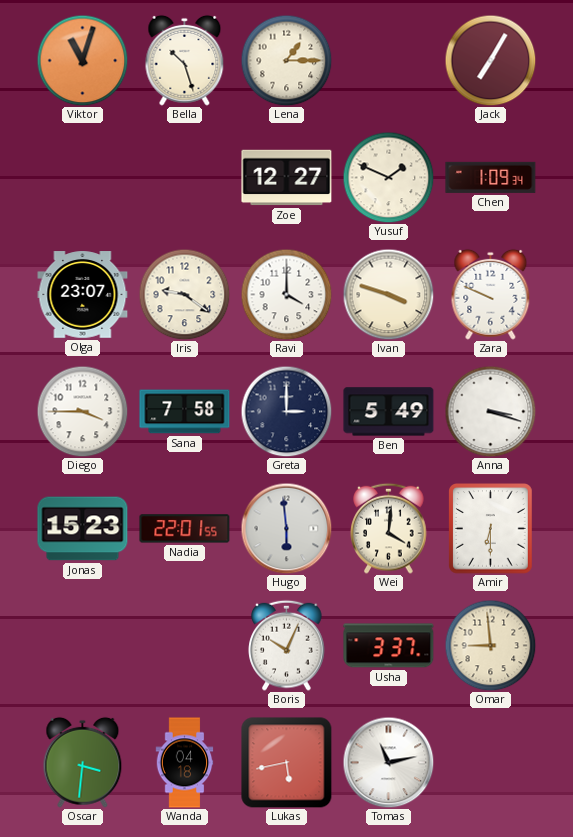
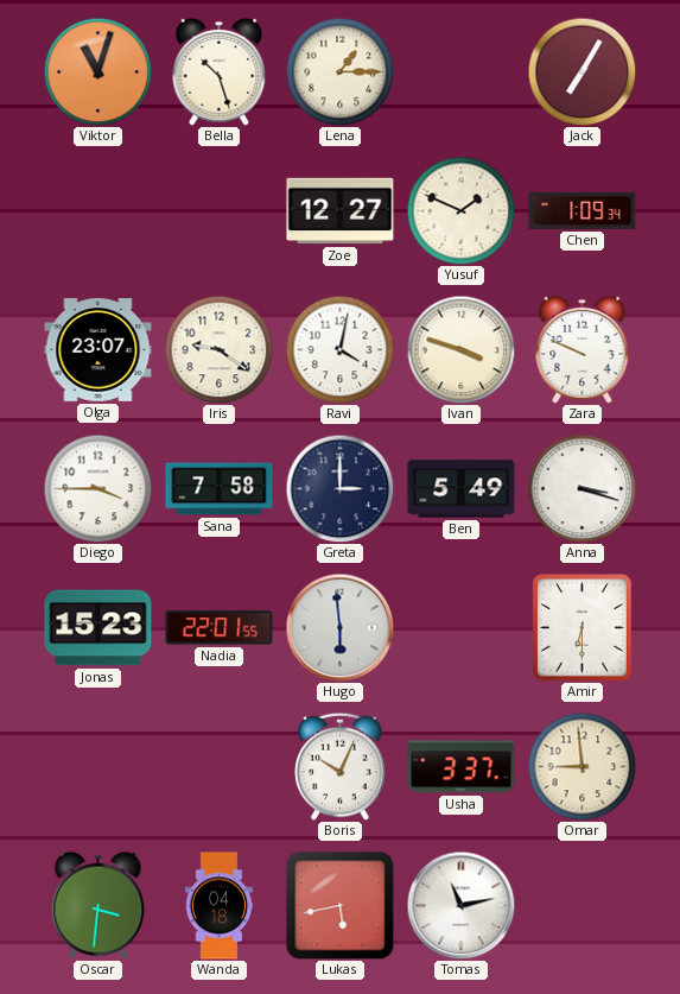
Ravi: 4:00 -> 4:02 (339, 349)
Wei: 4:01 -> none (389, 528)
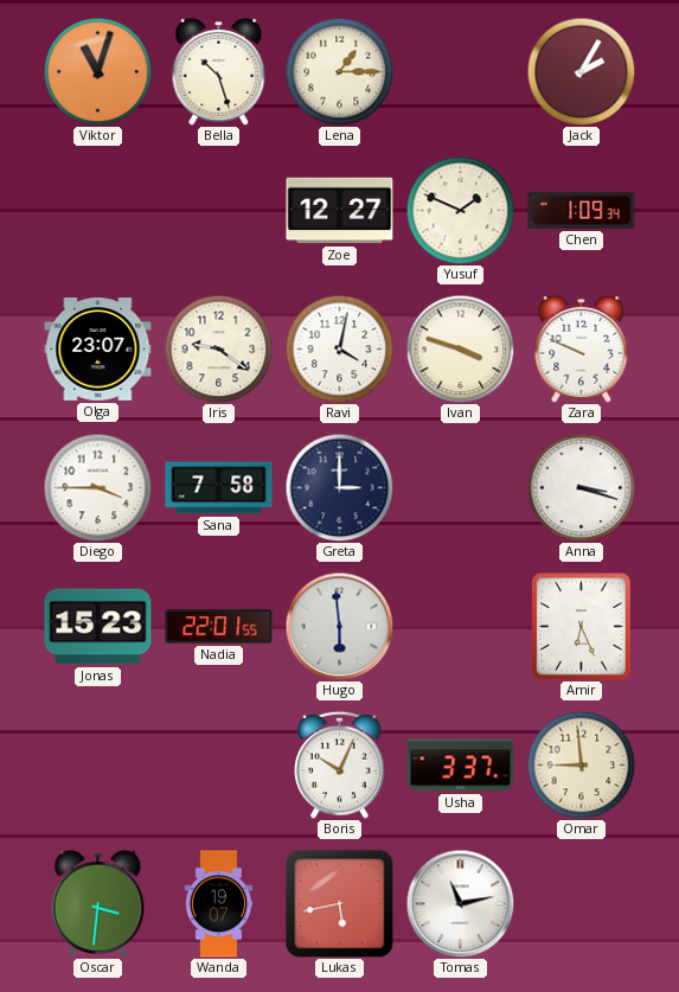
Jack: 7:05 -> 2:05 (581, 71)
Ben: 5:49 -> none (462, 489)
Amir: 6:30 -> 6:26 (582, 627)
Wanda: 04:18 -> 19:07 (219, 904)
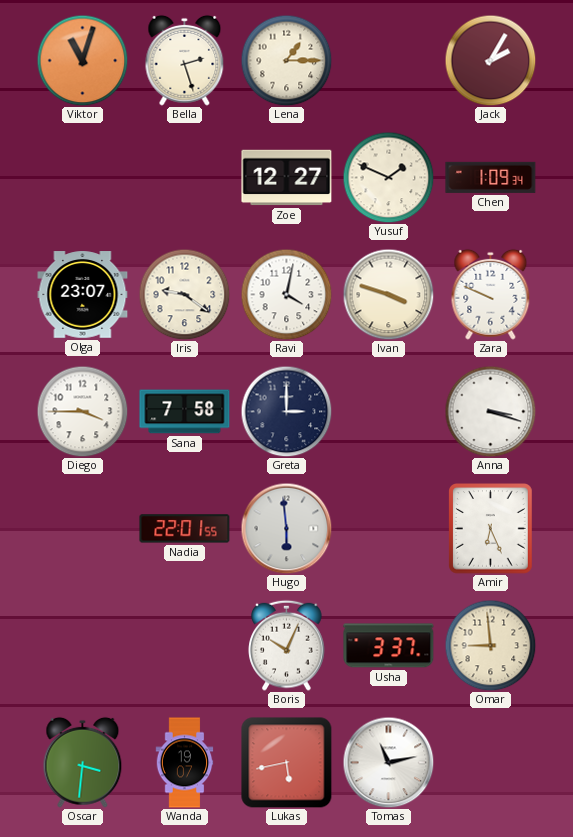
Bella: 10:27 -> 2:27 (185, 60)
Jonas: 15:23 -> none (98, 627)
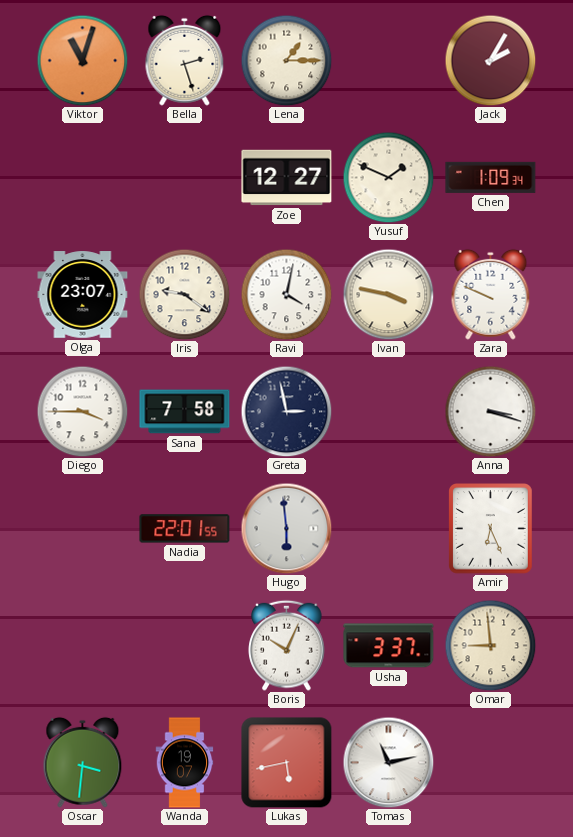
Ivan: 3:48 -> 3:47 (388, 294)
Greta: 3:00 -> 2:58 (286, 411)
